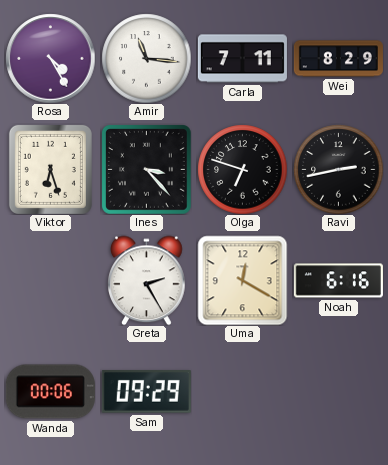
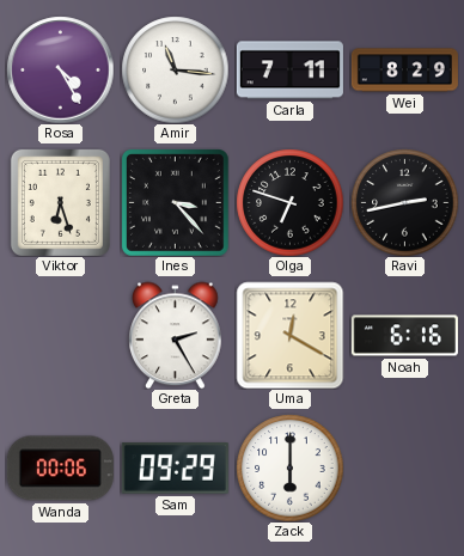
Zack: none -> 6:00 (289, 468)
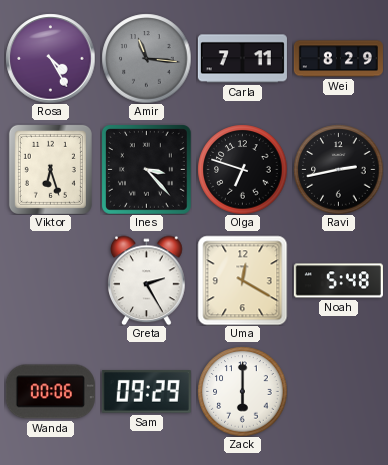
Amir dial: white -> grey (146, 58)
Noah: 6:16 -> 5:48 (338, 281)
